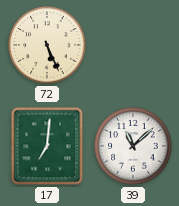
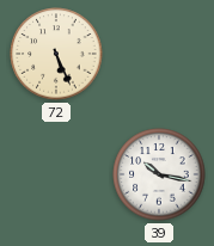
17: 7:01 -> none (47, 146)
39: 11:08 -> 10:17 (159, 174)
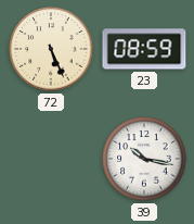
23: none -> 08:59 (144, 49)
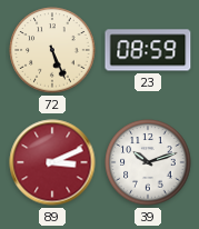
89: none -> 3:11 (52, 162)
39: 10:17 -> 10:12 (148, 162)
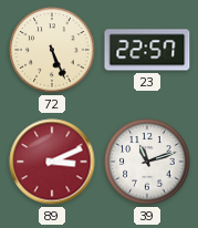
23: 08:59 -> 22:57 (147, 50)
39: 10:12 -> 11:12 (147, 162)
